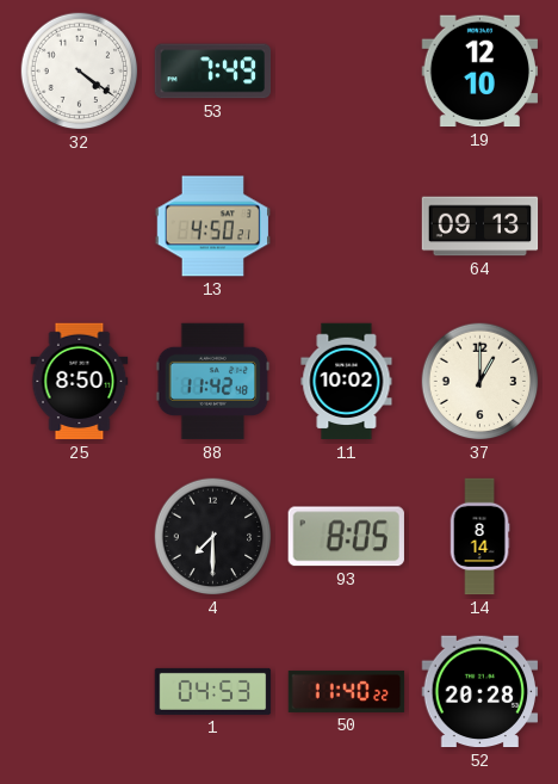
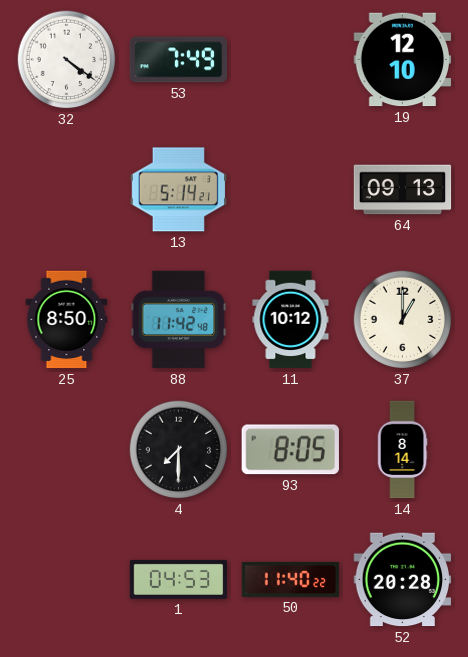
13: 4:50 -> 5:14 (178, 190)
11: 10:02 -> 10:12 (291, 320)
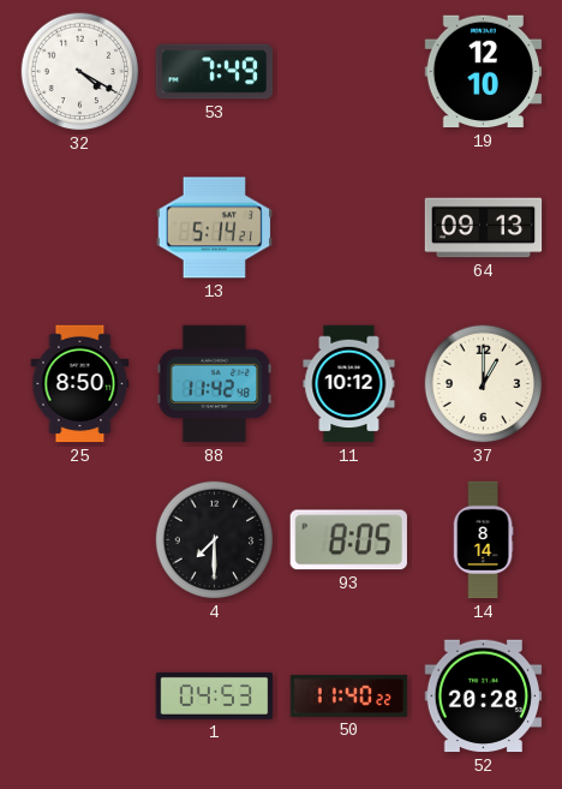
32: 4:21 -> 4:20 (80, 72)
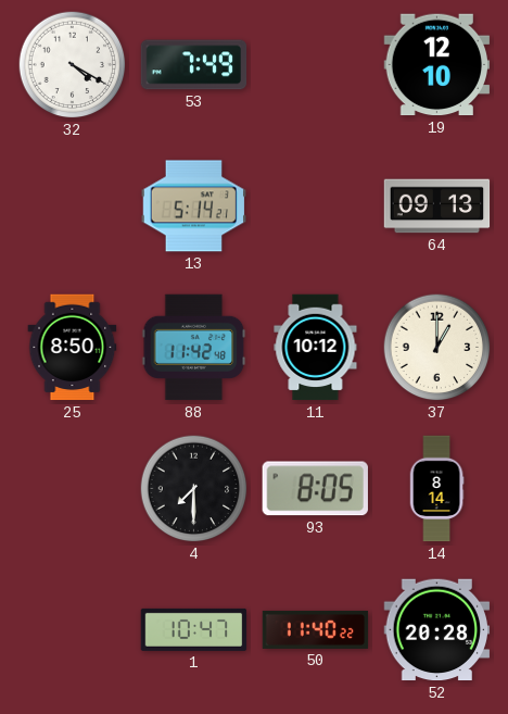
1: 04:53 -> 10:47 (194, 629)
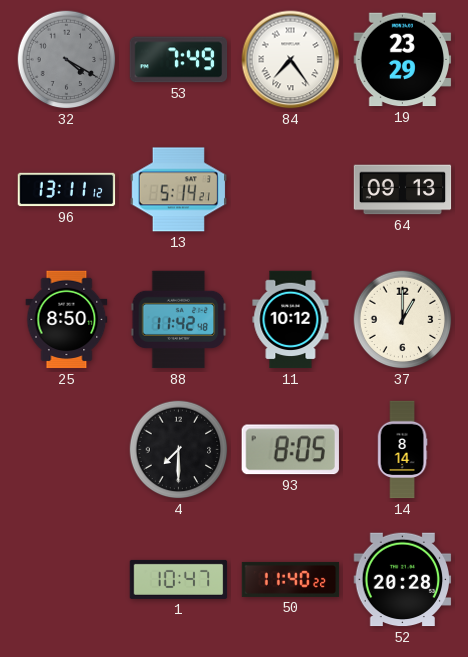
32 dial: white -> grey (67, 60)
84: none -> 7:24 (291, 60)
19: 12:10 -> 23:29 (403, 60)
96: none -> 13:11 (67, 190)
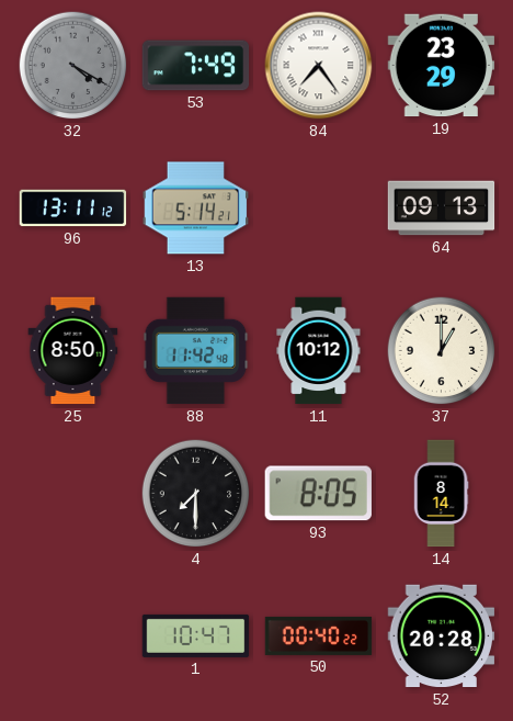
50: 11:40 -> 00:40 (319, 635)
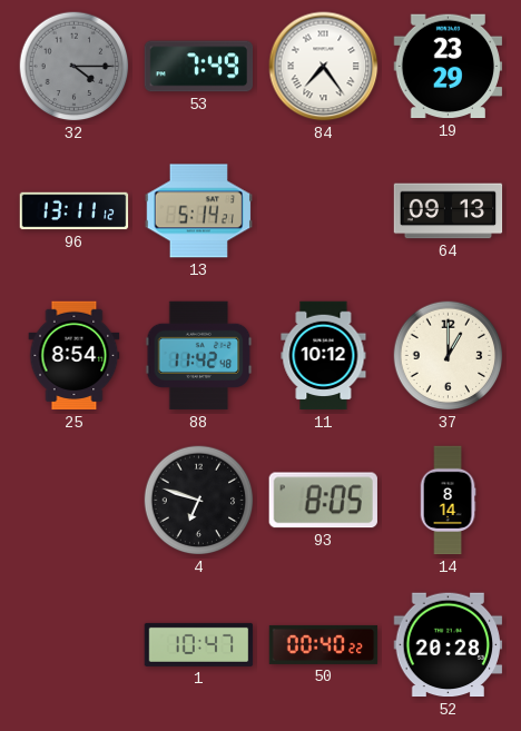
32: 4:20 -> 4:15 (75, 67)
25: 8:50 -> 8:54 (75, 356)
4: 7:30 -> 6:48 (199, 501)
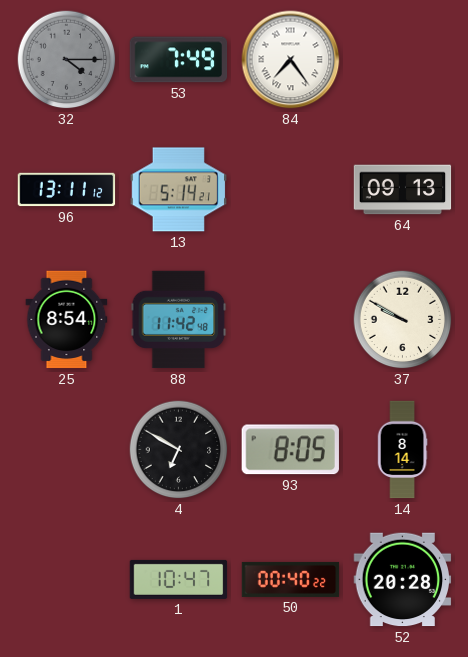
19: 23:29 -> none (449, 67)
11: 10:12 -> none (324, 356)
37: 1:00 -> 9:50 (403, 320)
4: 6:48 -> 6:50 (179, 450)
